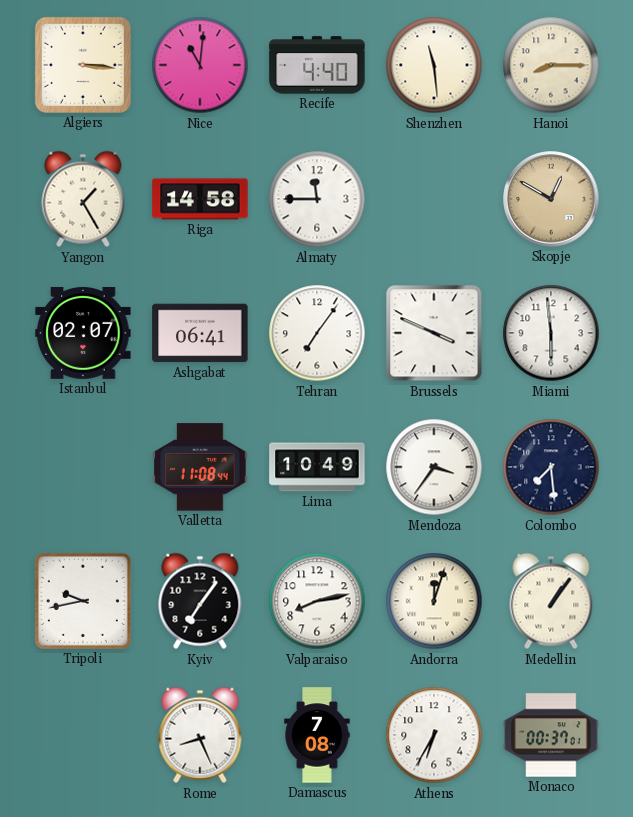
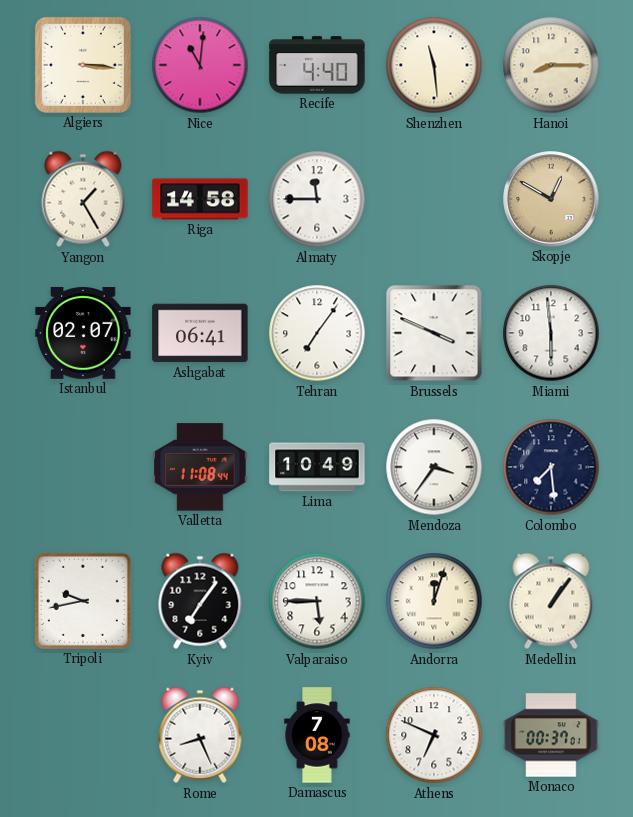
Valparaiso: 8:13 -> 5:45 (317, 601)
Athens: 6:35 -> 6:49 (434, 735)
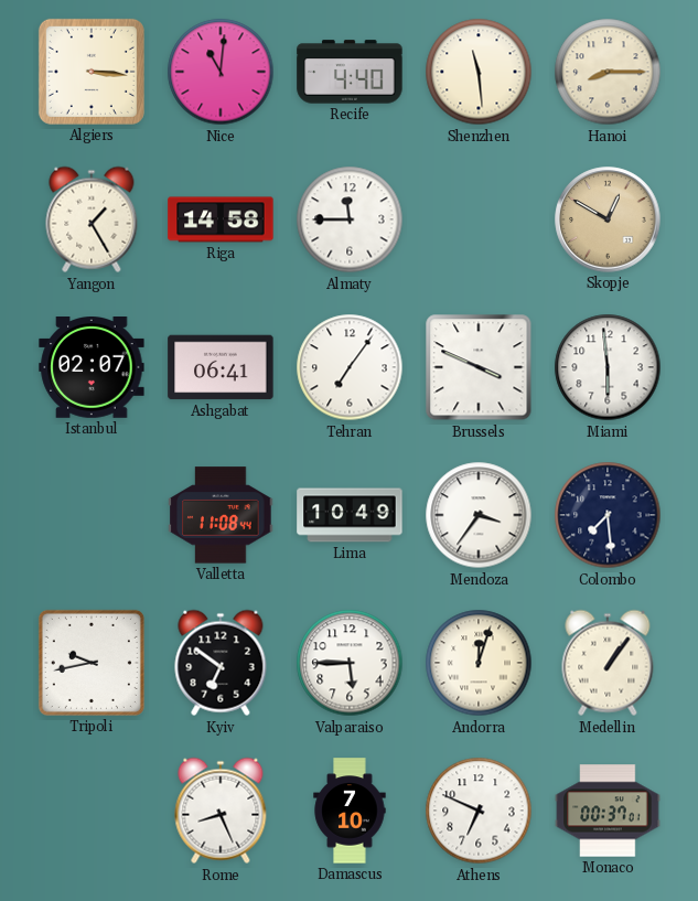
Kyiv: 7:06 -> 6:51 (221, 663)
Damascus: 7:08 -> 7:10 (350, 811)
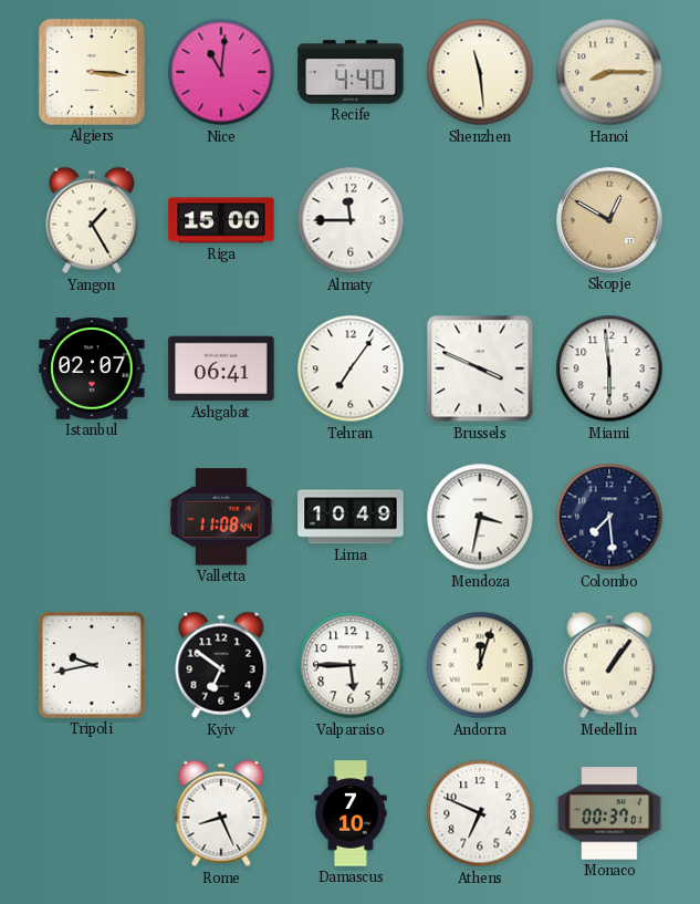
Riga: 14:58 -> 15:00 (221, 220)
Mendoza: 3:36 -> 3:32 (480, 517)
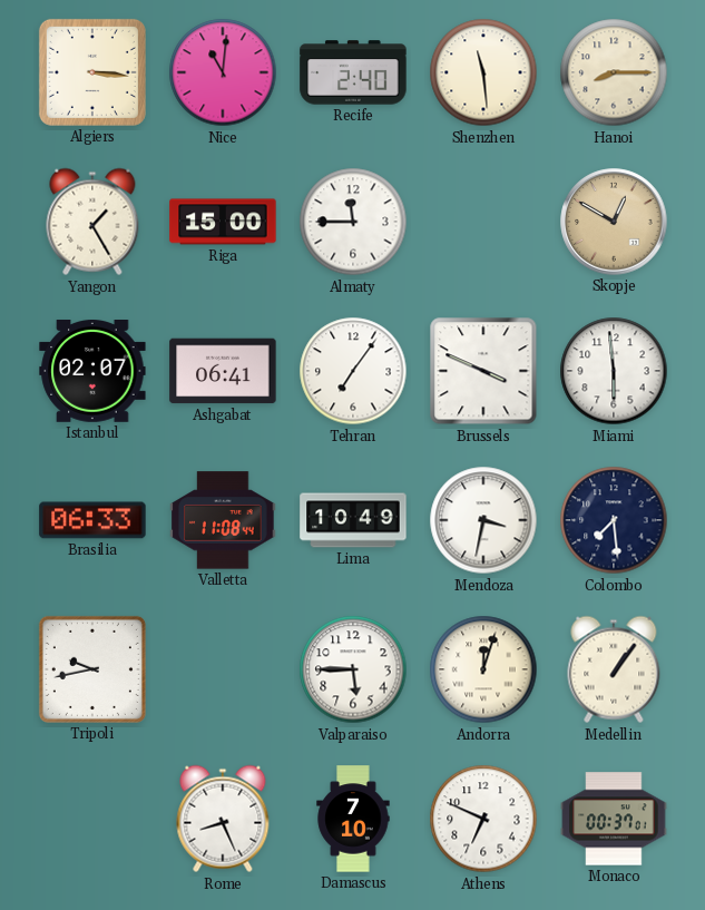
Recife: 4:40 -> 2:40 (353, 72)
Brasilia: none -> 06:33 (92, 520)
Kyiv: 6:51 -> none (221, 665)
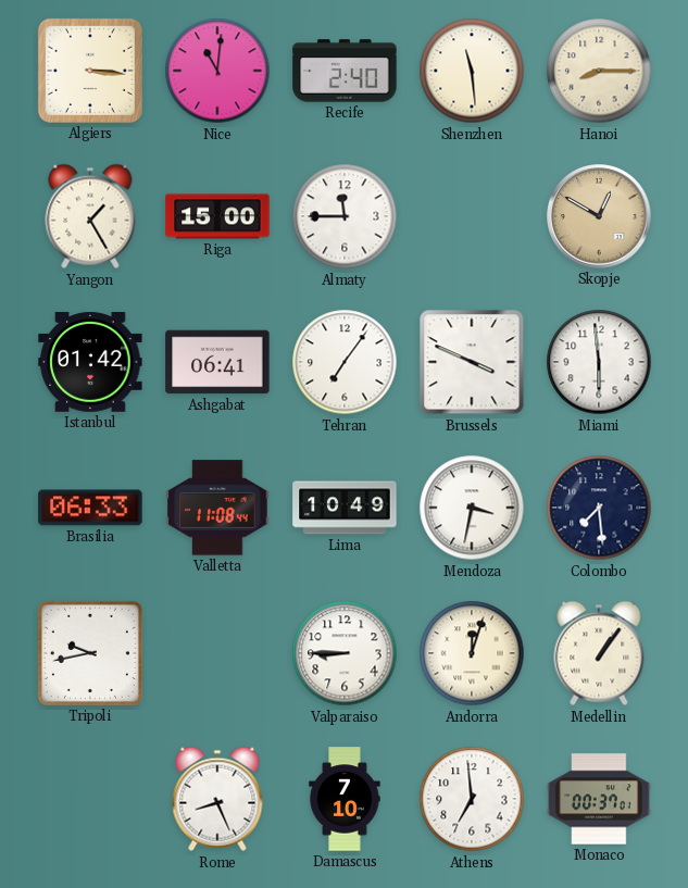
Istanbul: 02:07 -> 01:42 (90, 363)
Valparaiso: 5:45 -> 8:45 (345, 653)
Athens: 6:49 -> 6:59 (472, 799)
